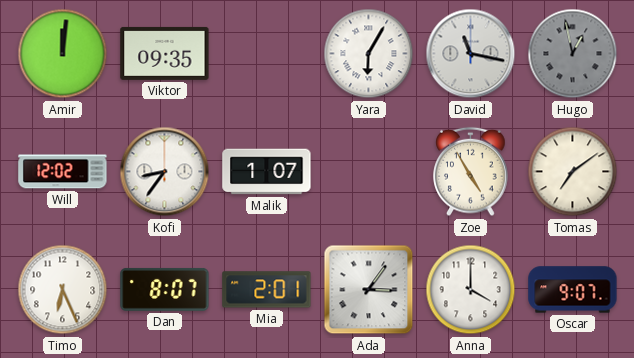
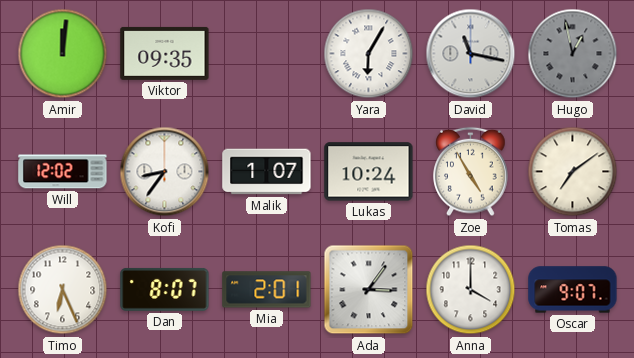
Lukas: none -> 10:24 (369, 172)
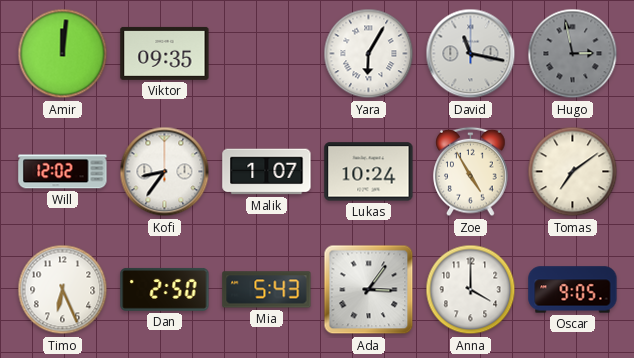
Hugo: 12:58 -> 2:58 (573, 54)
Dan: 8:07 -> 2:50 (165, 289)
Mia: 2:01 -> 5:43 (267, 290)
Oscar: 9:07 -> 9:05 (573, 290)
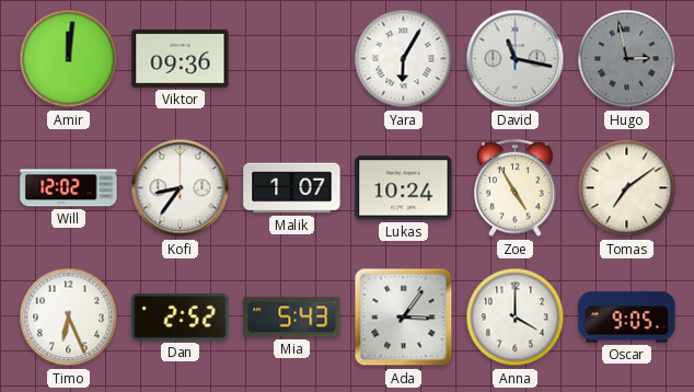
Viktor: 09:35 -> 09:36 (181, 58)
Dan: 2:50 -> 2:52 (181, 316)
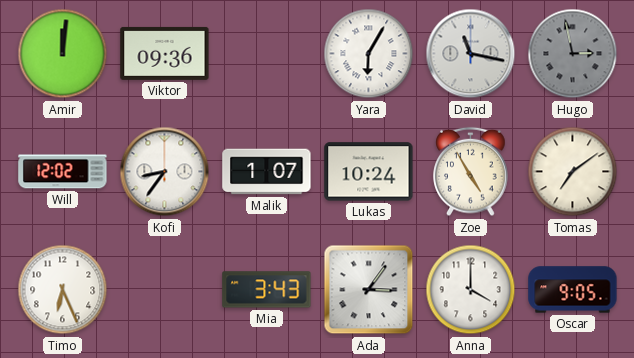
Dan: 2:52 -> none (181, 316)
Mia: 5:43 -> 3:43 (267, 290)
